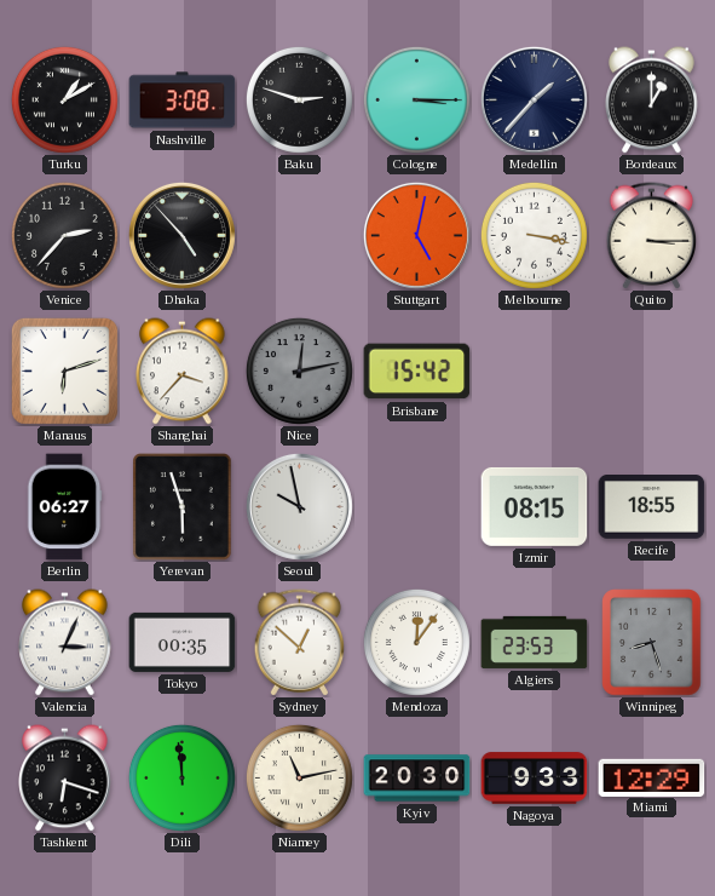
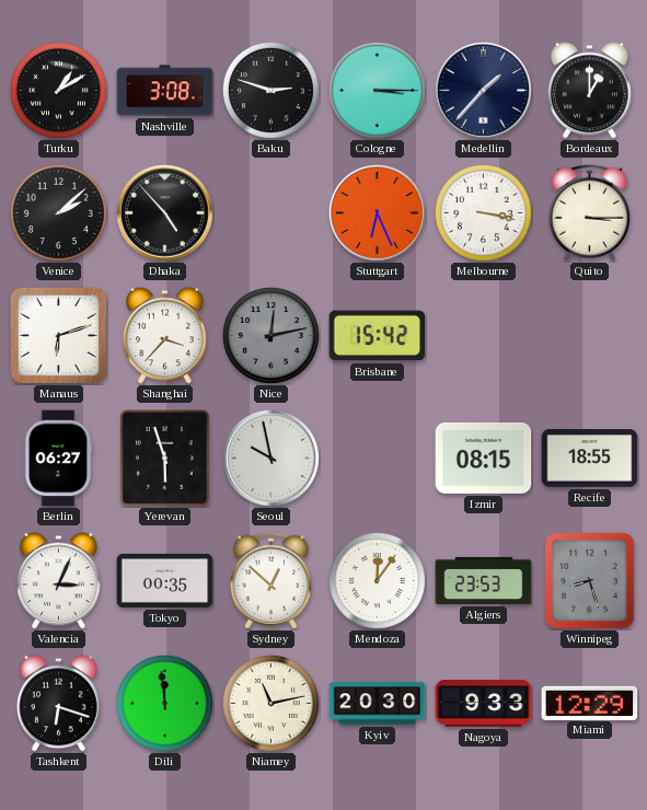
Venice: 2:37 -> 2:08 (58, 212)
Stuttgart: 5:02 -> 6:26 (377, 212)
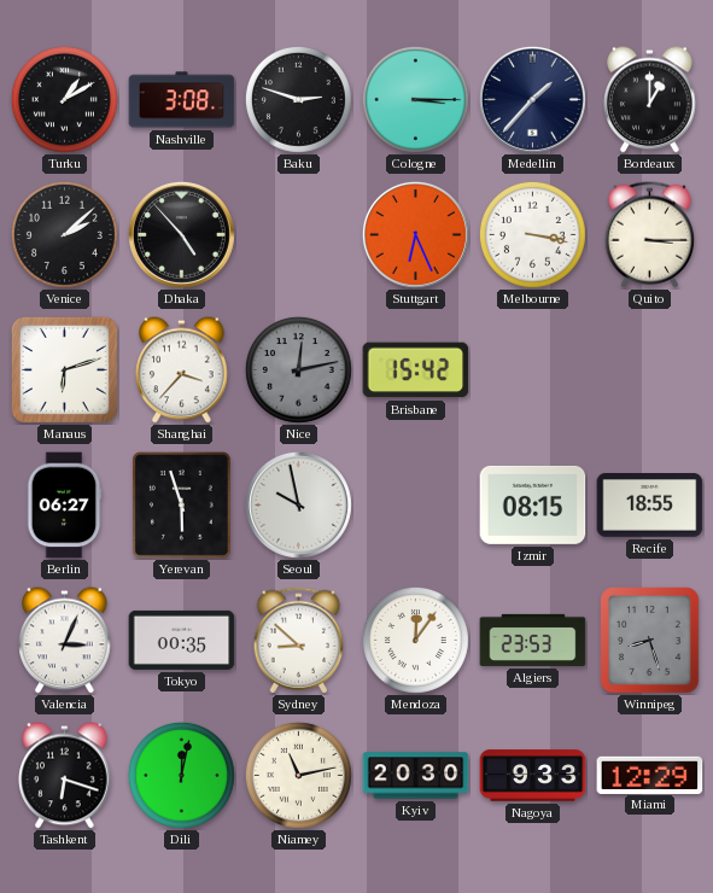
Sydney: 12:52 -> 8:52 (299, 641)
Dili: 11:59 -> 12:02 (181, 775)
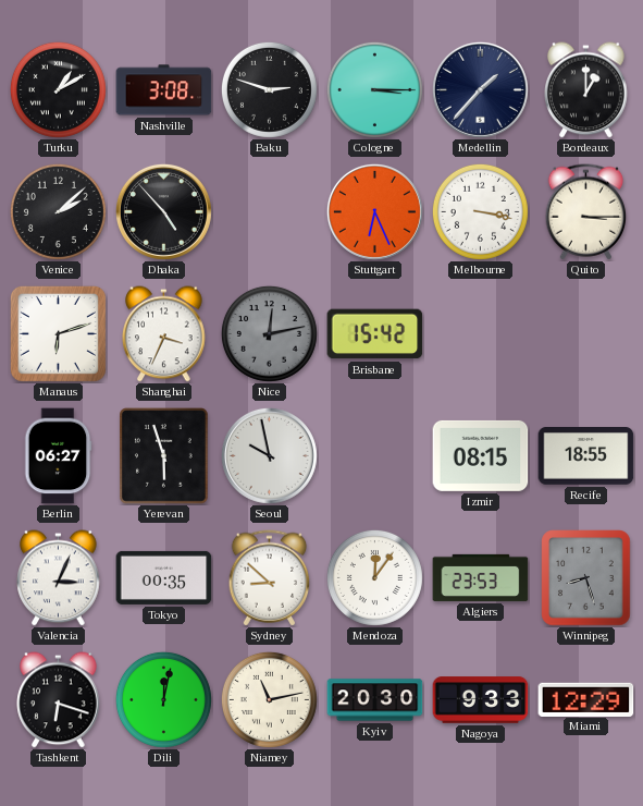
Shanghai: 3:37 -> 3:34 (164, 334)
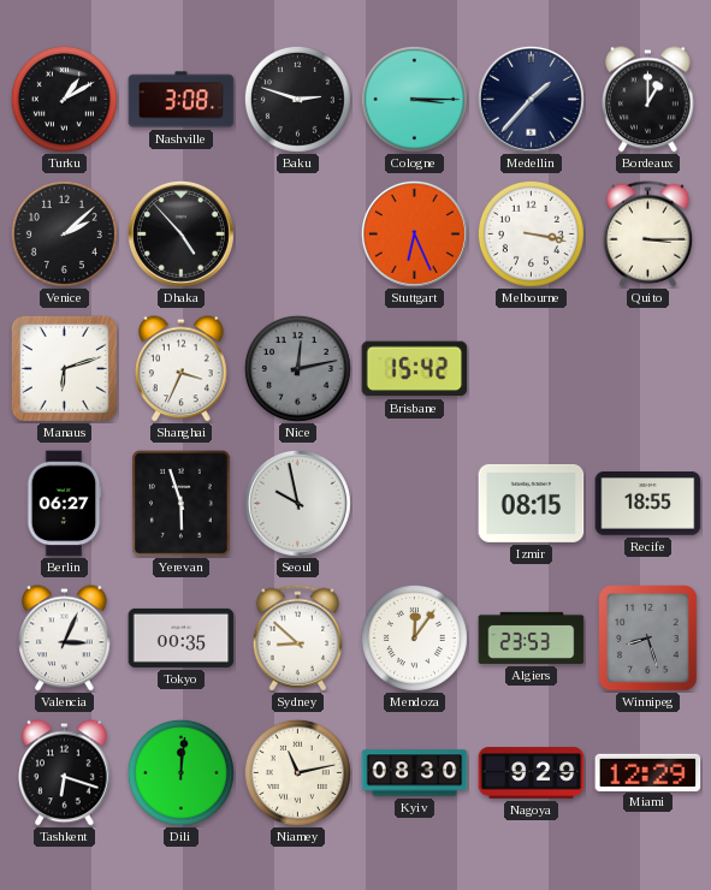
Dili: 12:02 -> 12:01 (180, 772)
Kyiv: 20:30 -> 08:30 (415, 773)
Nagoya: 9:33 -> 9:29 (532, 773)
